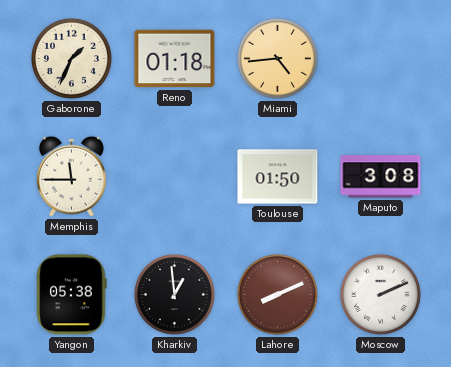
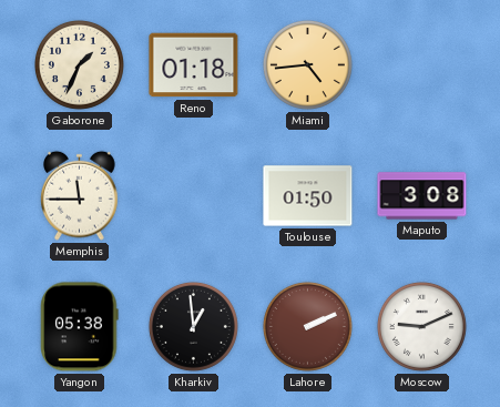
Lahore: 8:11 -> 2:11 (307, 326)
Moscow: 2:11 -> 9:11 (421, 326)
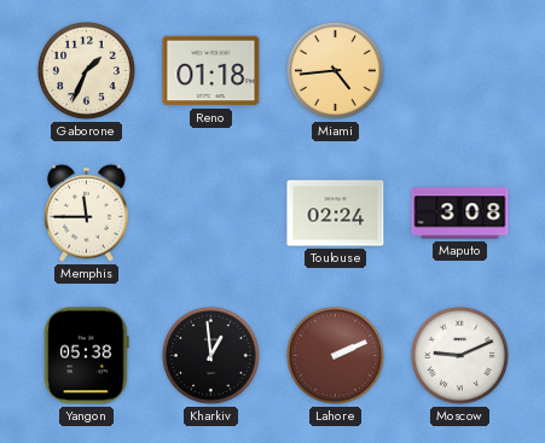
Toulouse: 01:50 -> 02:24 (336, 214)
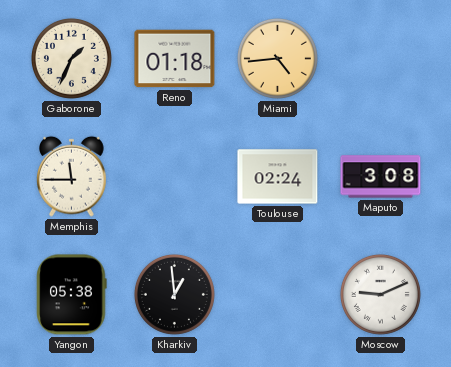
Lahore: 2:11 -> none (335, 355)
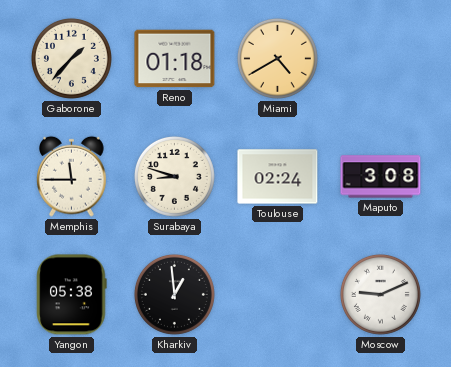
Gaborone: 1:34 -> 1:37 (71, 58)
Miami: 4:44 -> 4:40 (277, 58)
Surabaya: none -> 8:48 (174, 176)
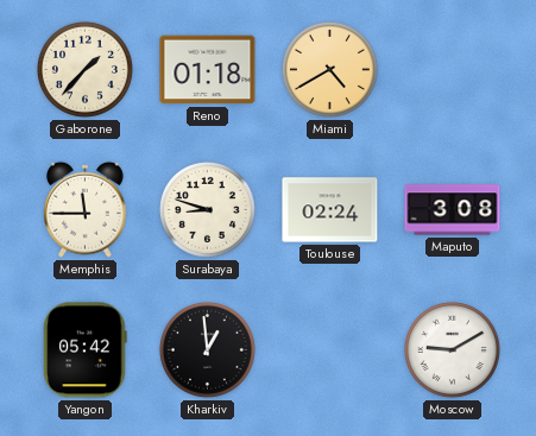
Yangon: 05:38 -> 05:42 (86, 350)
Moscow: 9:11 -> 9:10 (452, 349)
